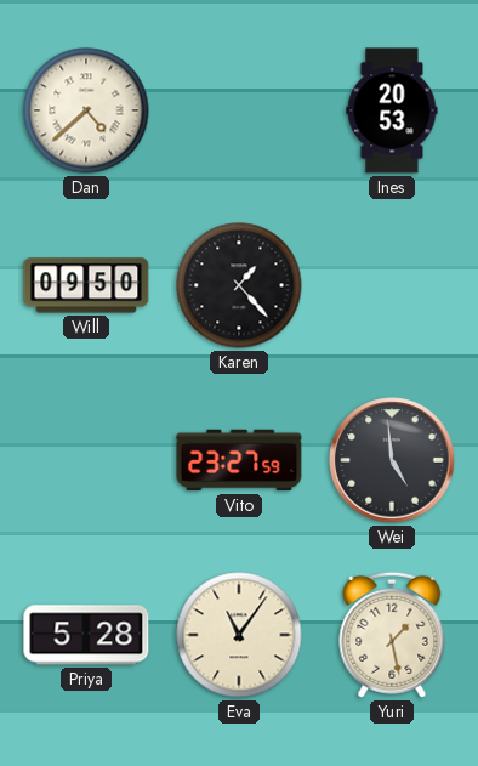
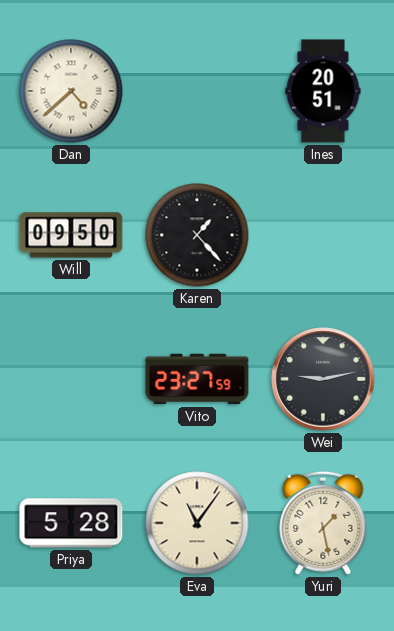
Ines: 20:53 -> 20:51 (323, 91)
Wei: 4:59 -> 9:13 (323, 379)
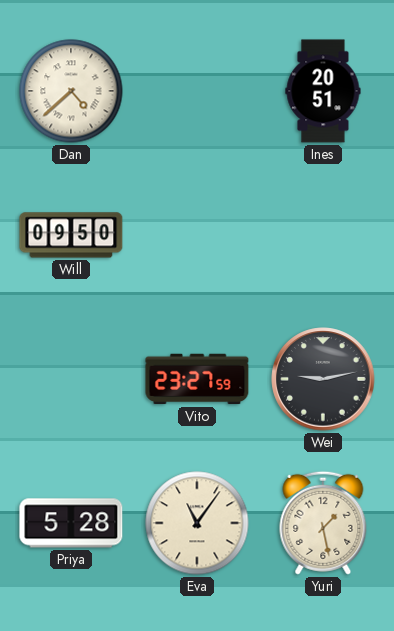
Karen: 1:23 -> none (197, 235)
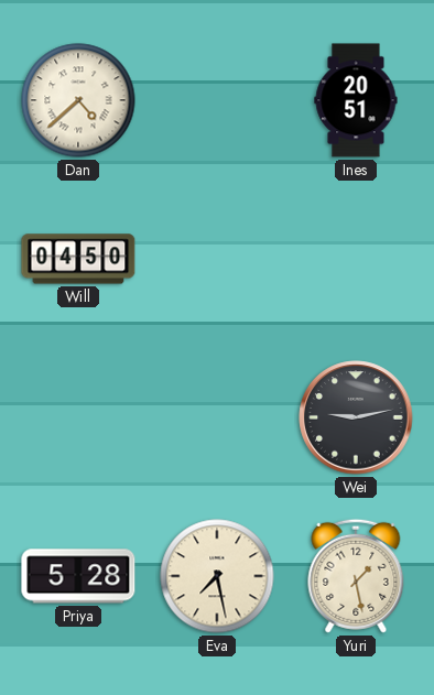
Will: 09:50 -> 04:50 (78, 259)
Vito: 23:27 -> none (197, 379)
Eva: 11:06 -> 7:28 (217, 576)
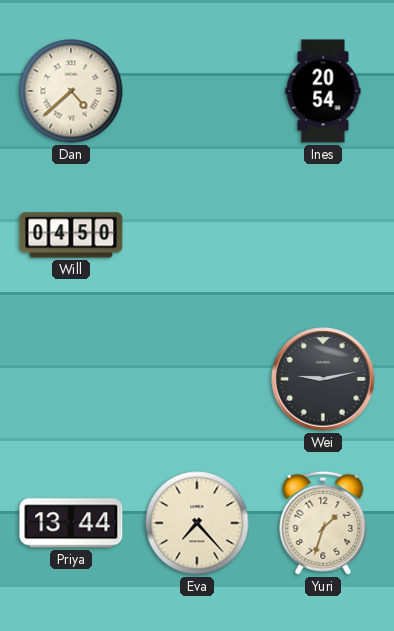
Ines: 20:51 -> 20:54 (323, 91)
Priya: 5:28 -> 13:44 (71, 523)
Eva: 7:28 -> 7:23 (197, 523)
Yuri: 1:28 -> 1:33 (323, 523)
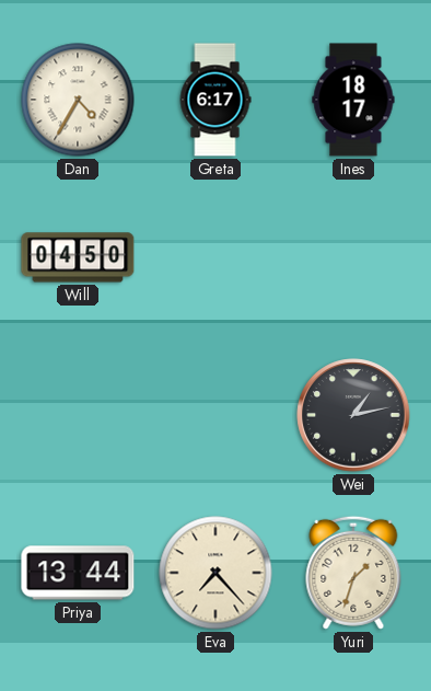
Dan: 4:38 -> 4:35 (78, 100)
Greta: none -> 6:17 (215, 100)
Ines: 20:54 -> 18:17 (353, 100)
Wei: 9:13 -> 1:13 (353, 415)
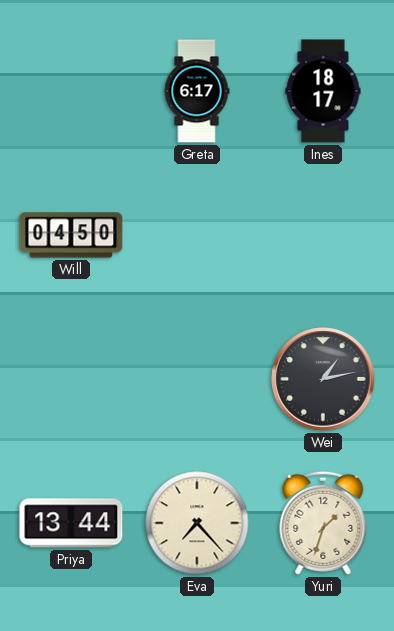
Dan: 4:35 -> none (78, 100)
